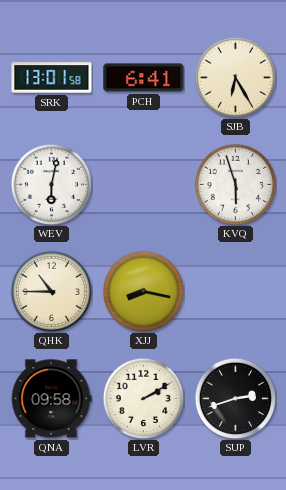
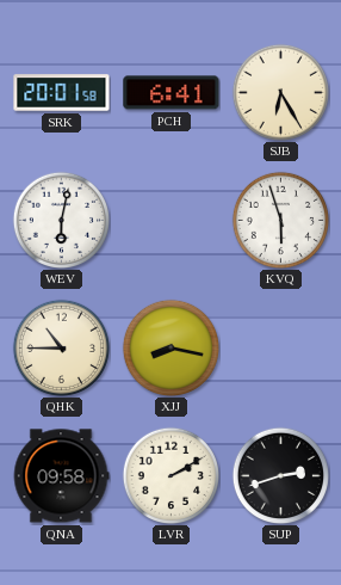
SRK: 13:01 -> 20:01 (62, 93)
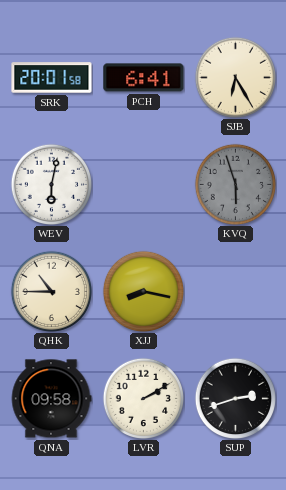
KVQ dial: white -> grey (235, 184)
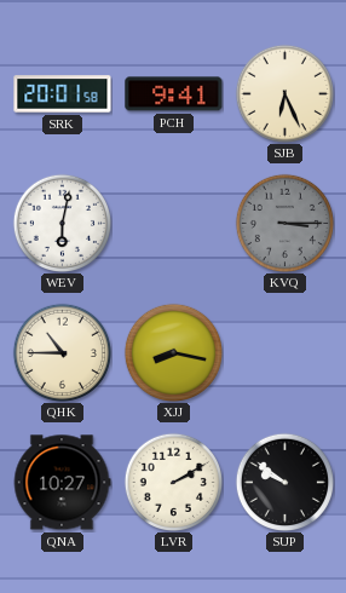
PCH: 6:41 -> 9:41 (174, 94)
SJB: 6:25 -> 6:26 (284, 93)
KVQ: 5:57 -> 3:15 (284, 223)
QNA: 09:58 -> 10:27 (62, 483)
SUP: 2:42 -> 9:51 (284, 482)
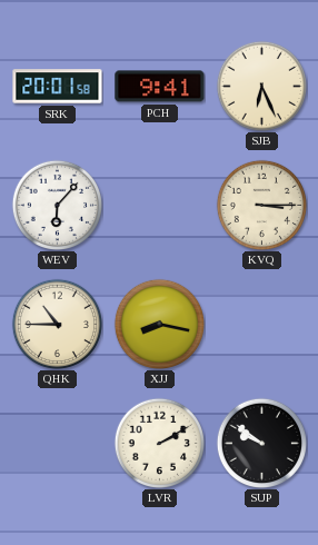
WEV: 6:02 -> 6:07 (57, 205)
KVQ dial: grey -> cream (261, 205)
QNA: 10:27 -> none (62, 483)
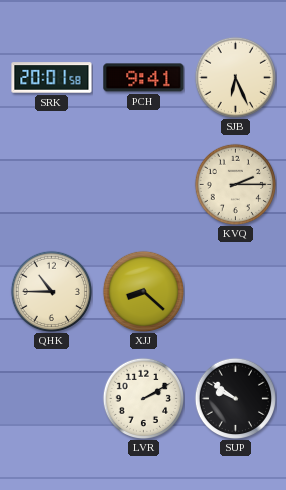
WEV: 6:07 -> none (57, 205)
KVQ: 3:15 -> 2:15 (235, 184)
XJJ: 8:17 -> 8:22 (143, 291)
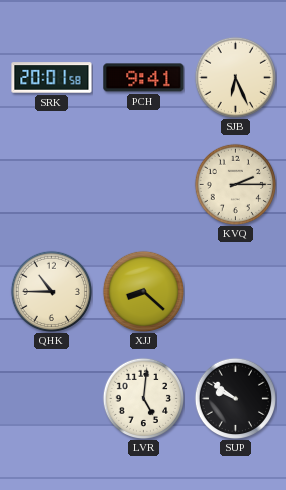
LVR: 2:10 -> 5:01 (143, 398)
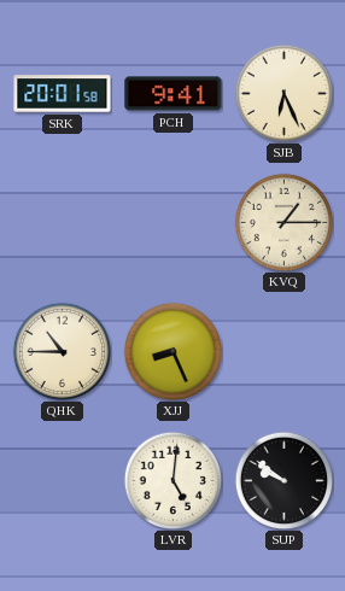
KVQ: 2:15 -> 1:15 (283, 222)
XJJ: 8:22 -> 8:26 (172, 351)
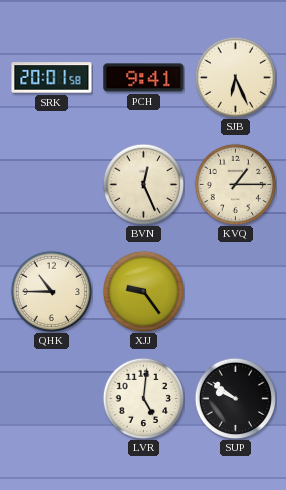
BVN: none -> 12:26 (143, 184)
XJJ: 8:26 -> 9:24 (143, 291)
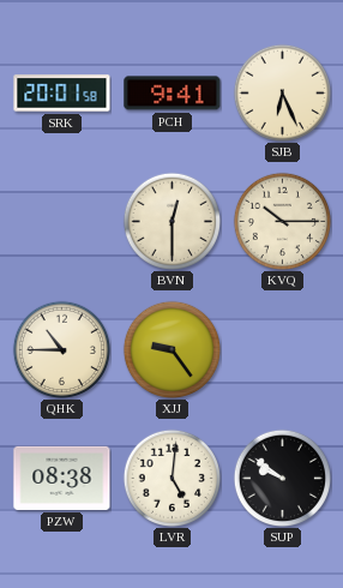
BVN: 12:26 -> 12:30 (171, 221)
KVQ: 1:15 -> 10:15 (282, 221)
PZW: none -> 08:38 (62, 478)
